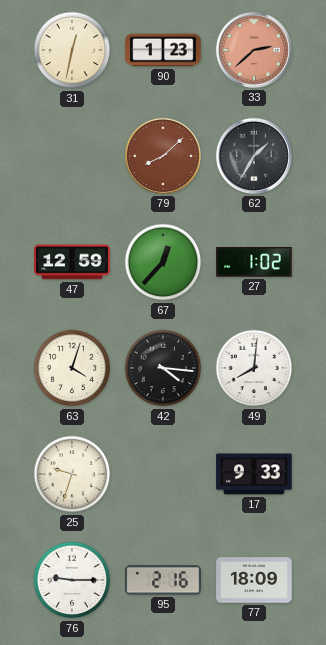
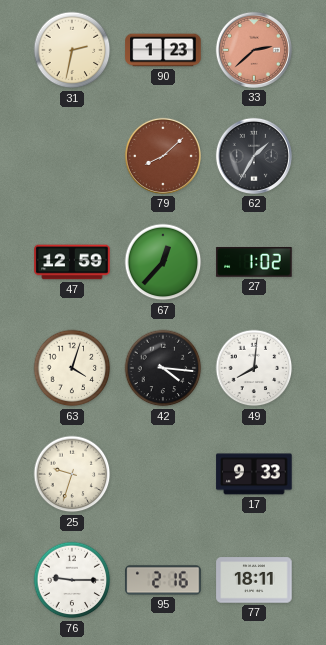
31: 12:32 -> 2:32 (72, 50)
77: 18:09 -> 18:11 (254, 580)
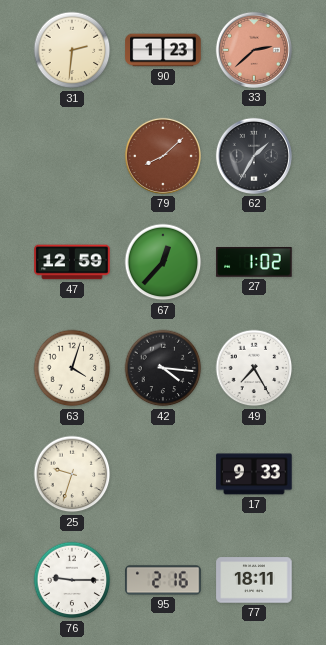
31: 2:32 -> 2:31 (72, 50)
49: 8:01 -> 7:25 (254, 368)
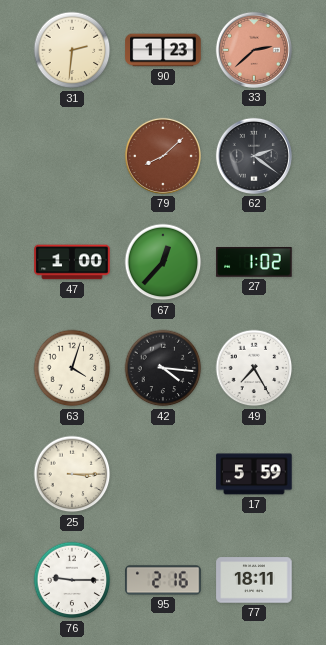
62: 1:35 -> 2:21 (254, 156)
47: 12:59 -> 1:00 (72, 262)
25: 9:33 -> 3:15 (72, 474)
17: 9:33 -> 5:59 (254, 474)
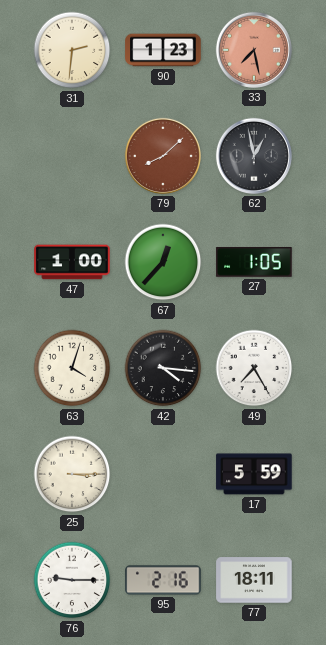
33: 2:38 -> 7:28 (254, 50)
62: 2:21 -> 12:58 (254, 156)
27: 1:02 -> 1:05 (254, 263)
